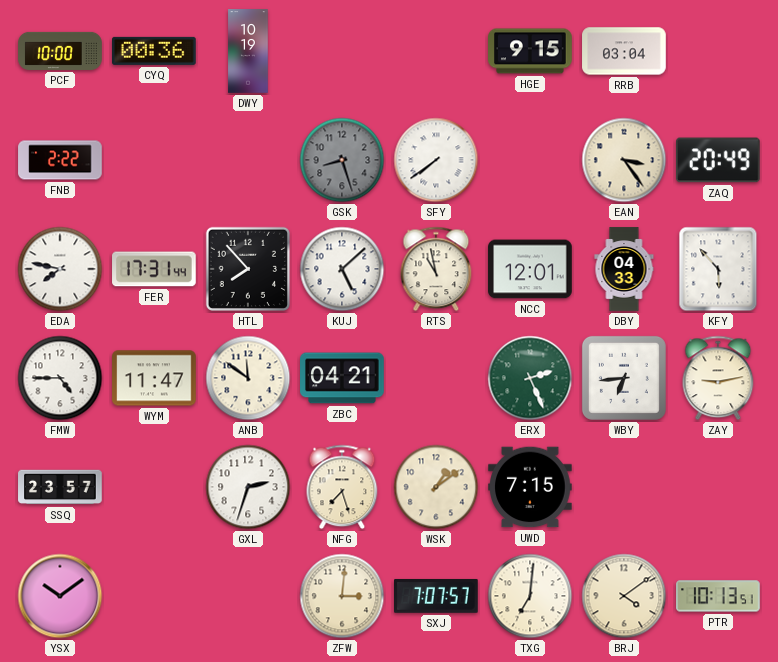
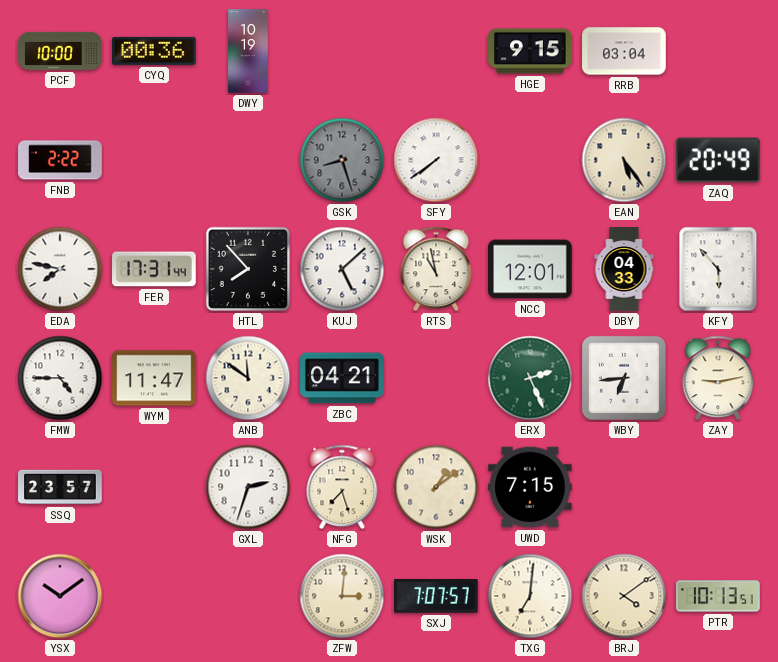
EAN: 3:24 -> 5:24 (624, 160)
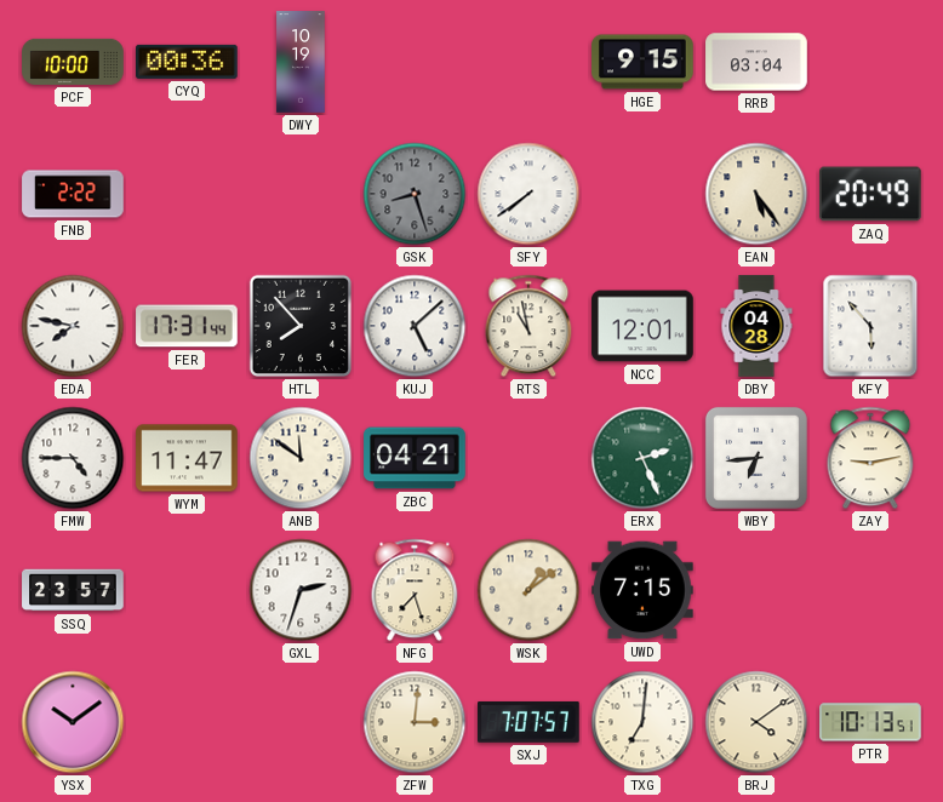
DBY: 04:33 -> 04:28 (756, 326)
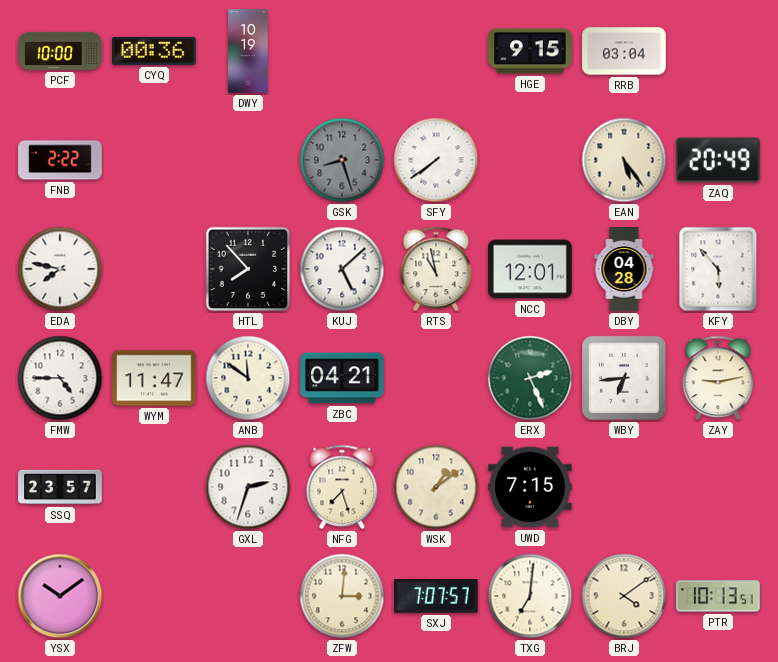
FER: 17:31 -> none (187, 326)
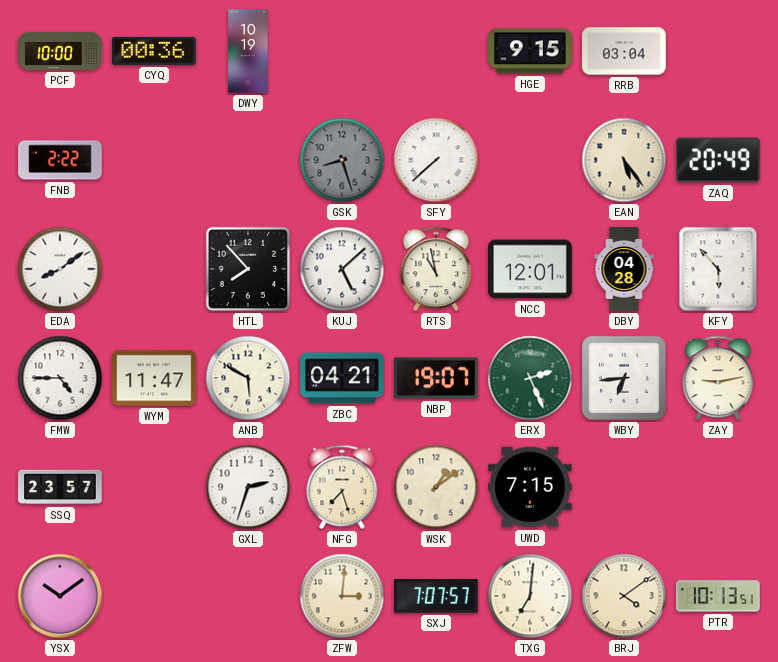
SFY: 7:39 -> 7:38 (436, 160)
EDA: 7:47 -> 8:09 (60, 269)
ANB: 11:51 -> 5:50 (248, 378)
NBP: none -> 19:07 (437, 378)
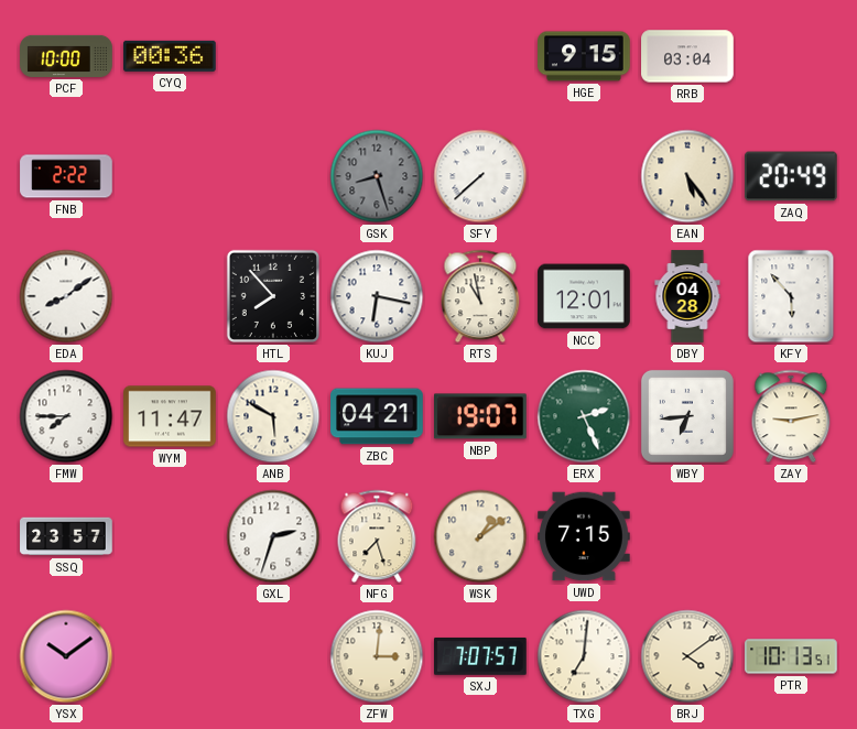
DWY: 10:19 -> none (248, 51)
KUJ: 5:08 -> 6:17 (377, 296)
FMW: 4:45 -> 7:45 (66, 416)
